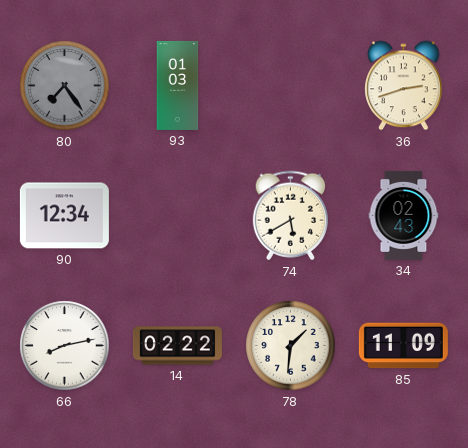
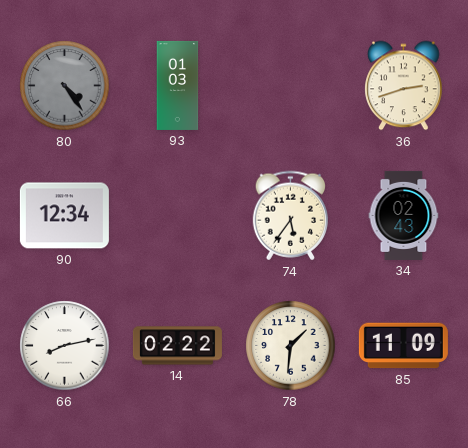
80: 7:24 -> 4:24 (65, 86)
74: 5:40 -> 5:36 (290, 216)
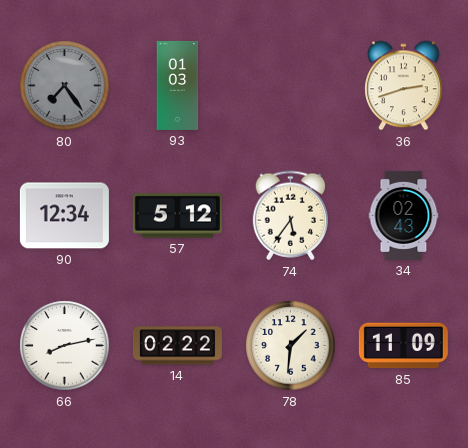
80: 4:24 -> 7:24 (65, 86)
57: none -> 5:12 (177, 216)
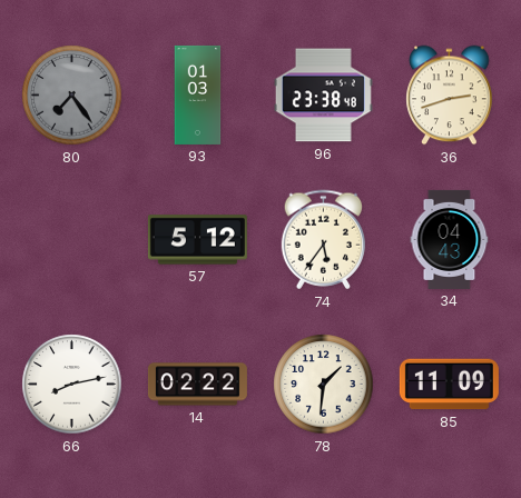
96: none -> 23:38 (323, 96)
90: 12:34 -> none (64, 216)
34: 02:43 -> 04:43 (450, 239)
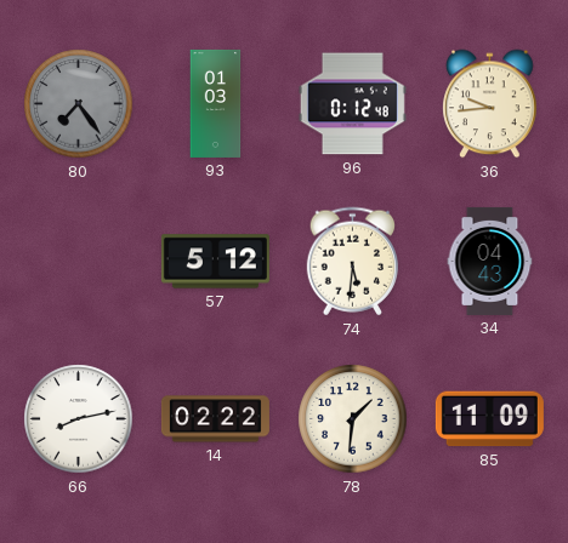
96: 23:38 -> 0:12 (352, 104)
36: 2:42 -> 9:44 (490, 104)
74: 5:36 -> 5:31 (352, 262)
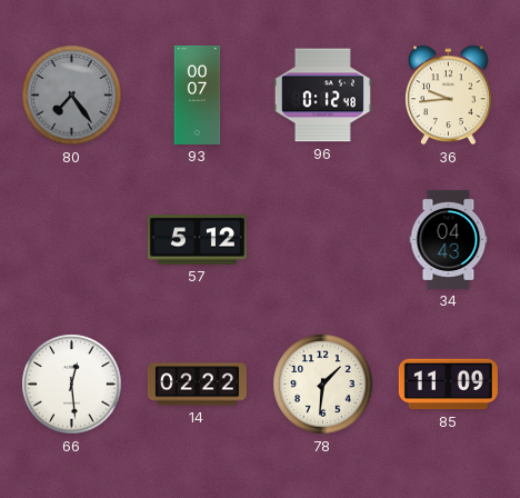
93: 01:03 -> 00:07 (198, 94)
74: 5:31 -> none (352, 262)
66: 8:13 -> 12:29 (72, 385)
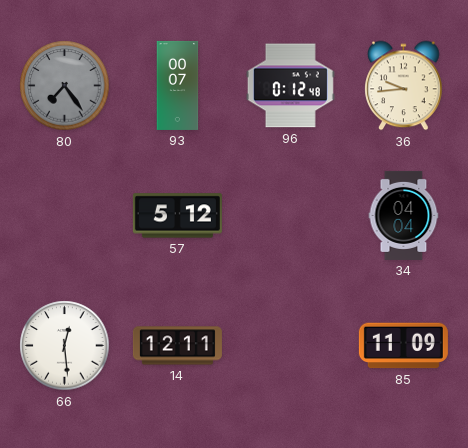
34: 04:43 -> 04:04 (404, 215)
14: 02:22 -> 12:11 (177, 346)
78: 1:31 -> none (323, 385)
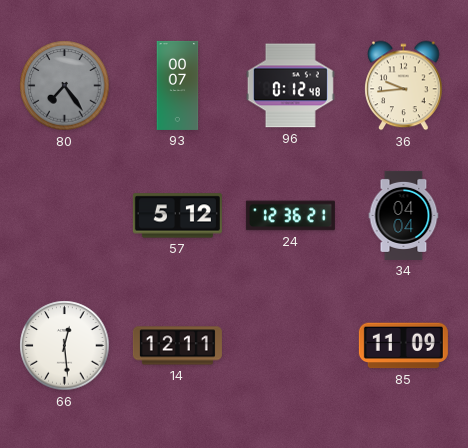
24: none -> 12:36 (290, 216)
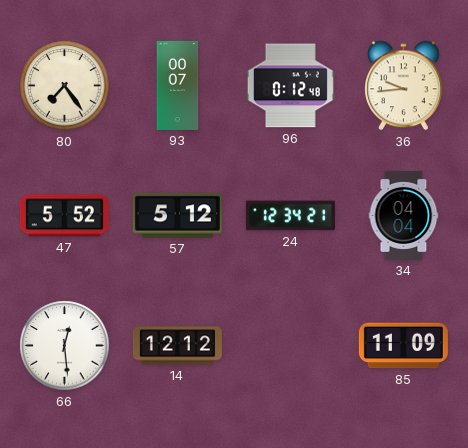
80 dial: grey -> cream (65, 86)
47: none -> 5:52 (64, 216)
24: 12:36 -> 12:34 (290, 216)
14: 12:11 -> 12:12 (177, 346)
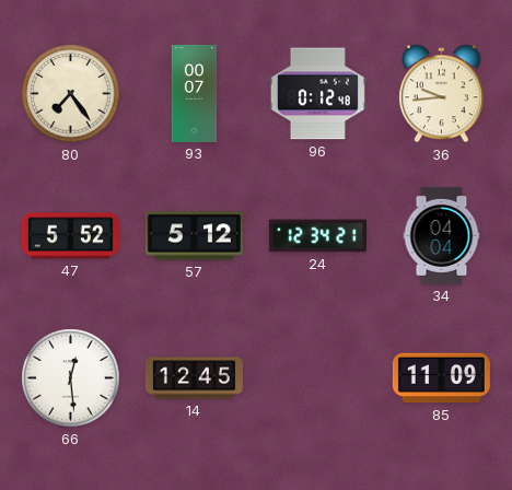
14: 12:12 -> 12:45 (194, 378)
